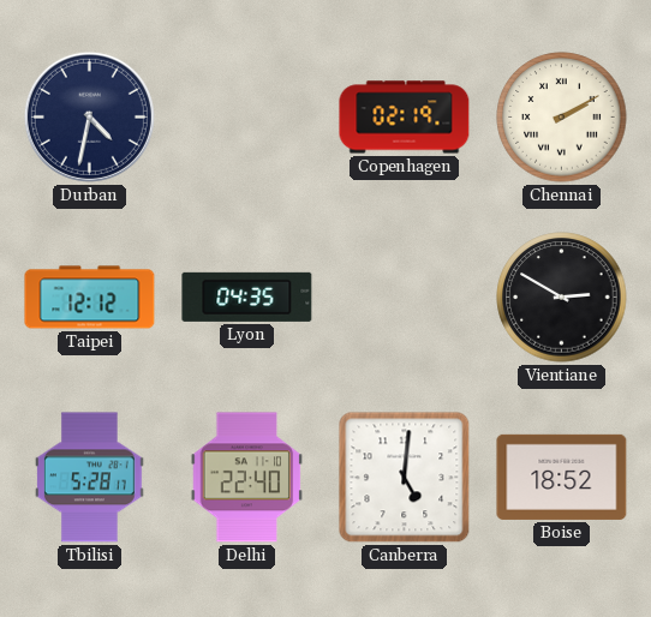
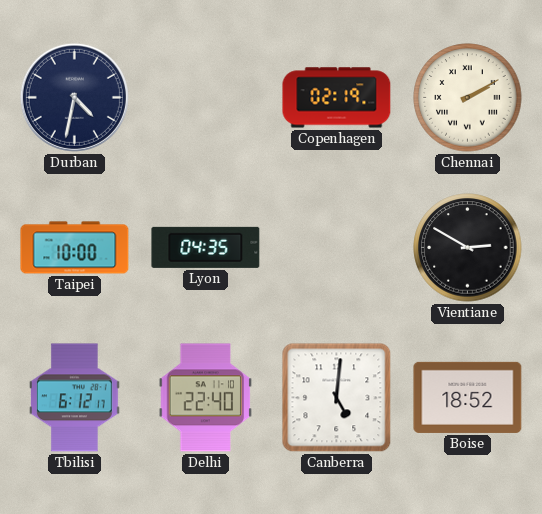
Taipei: 12:12 -> 10:00 (75, 248)
Tbilisi: 5:28 -> 6:12 (74, 398)
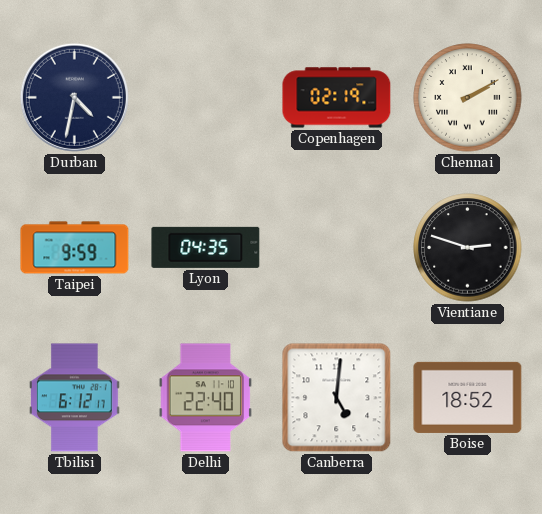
Taipei: 10:00 -> 9:59 (75, 248)
Vientiane: 2:50 -> 2:48 (468, 248)
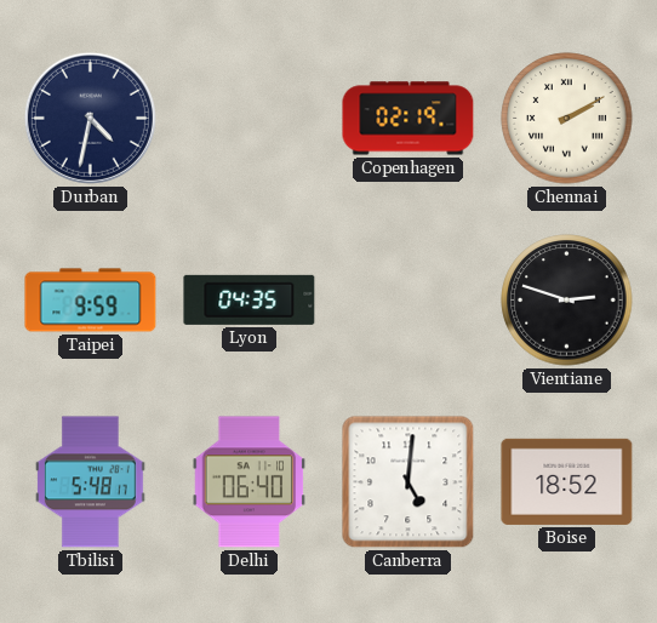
Tbilisi: 6:12 -> 5:48 (90, 482)
Delhi: 22:40 -> 06:40 (250, 482)
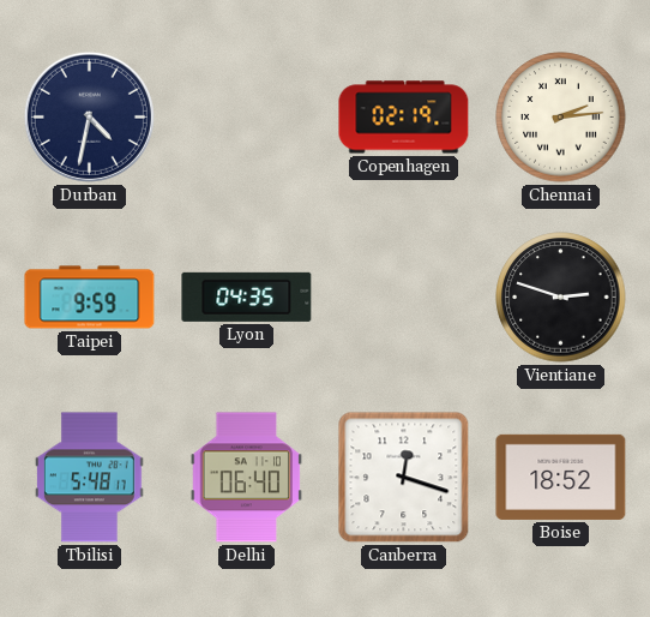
Chennai: 2:10 -> 2:14 (561, 118)
Canberra: 5:01 -> 12:18 (404, 478)
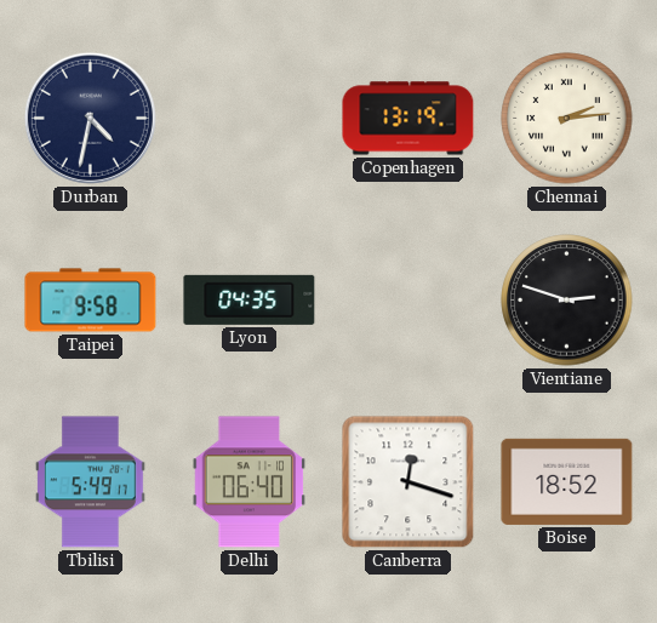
Copenhagen: 02:19 -> 13:19 (409, 119)
Taipei: 9:59 -> 9:58 (91, 301)
Tbilisi: 5:48 -> 5:49 (90, 482)
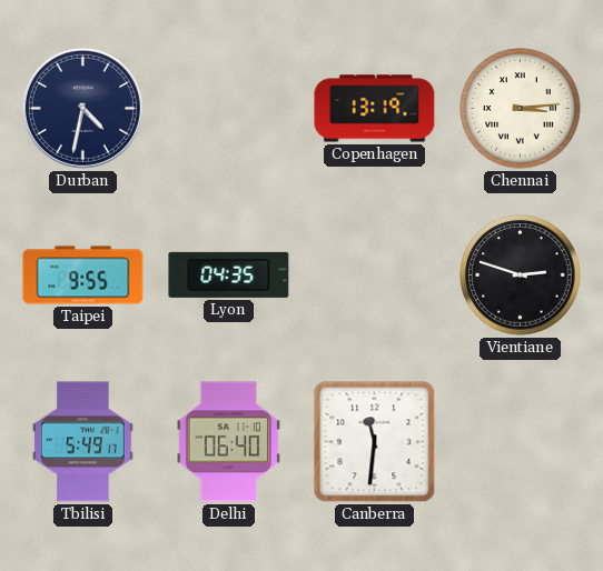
Chennai: 2:14 -> 3:14 (521, 109)
Taipei: 9:58 -> 9:55 (83, 276)
Canberra: 12:18 -> 11:31 (375, 442)
Boise: 18:52 -> none (567, 481)
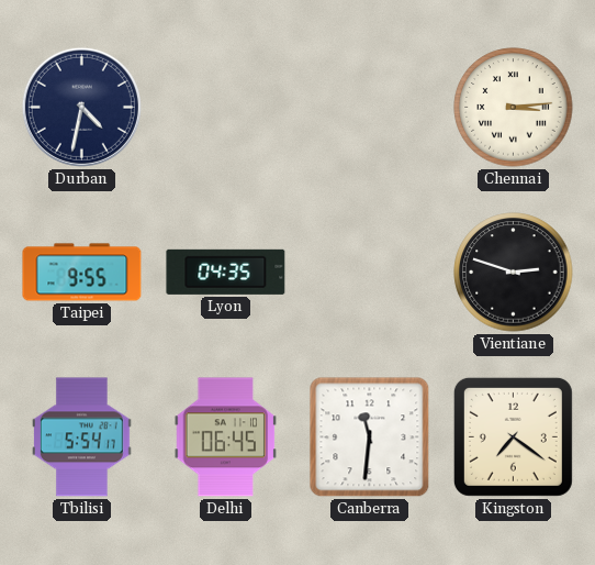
Copenhagen: 13:19 -> none (375, 109)
Tbilisi: 5:49 -> 5:54 (81, 437)
Delhi: 06:40 -> 06:45 (226, 437)
Kingston: none -> 7:21 (513, 436)
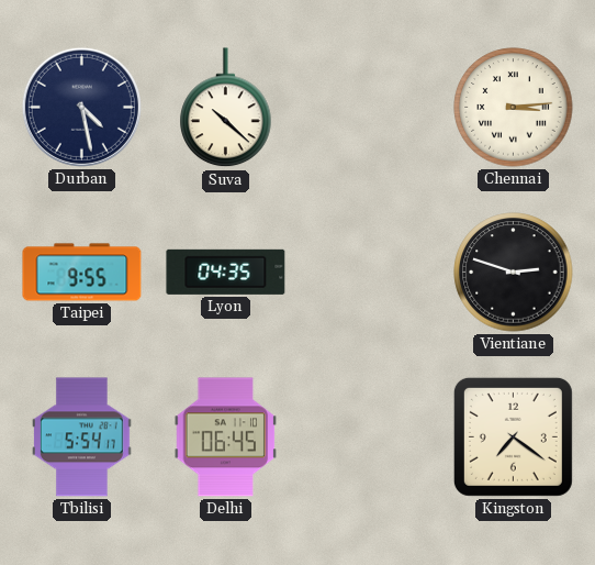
Durban: 4:32 -> 4:28 (81, 107)
Suva: none -> 10:22 (226, 108)
Canberra: 11:31 -> none (370, 437)
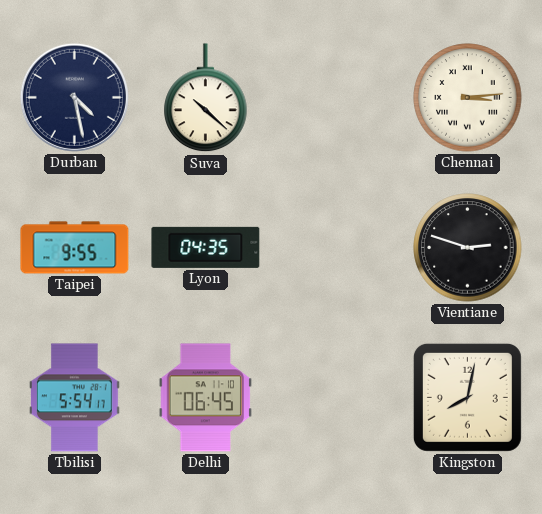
Kingston: 7:21 -> 8:02 (467, 397)
